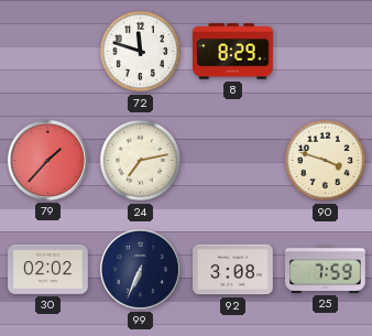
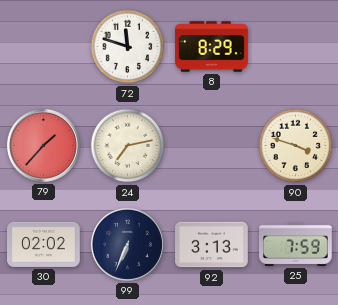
92: 3:08 -> 3:13 (212, 245)
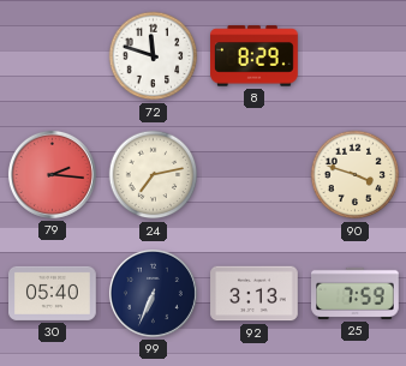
79: 1:37 -> 2:16 (52, 174)
30: 02:02 -> 05:40 (53, 293)
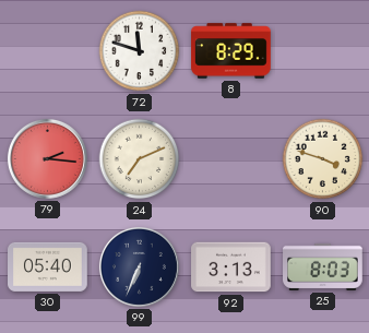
24: 7:13 -> 7:11 (140, 159)
25: 7:59 -> 8:03 (323, 266)
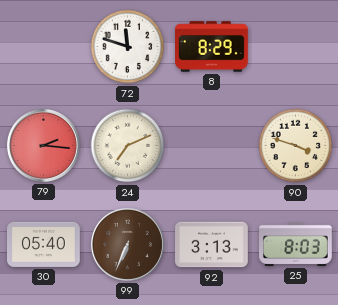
99 dial: navy -> brown (127, 244)
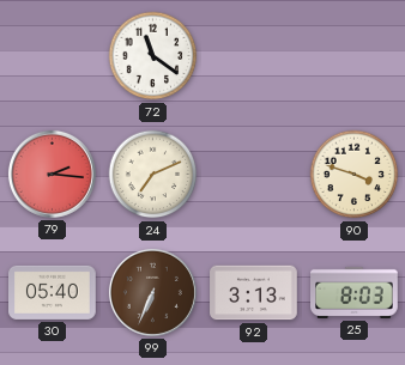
72: 11:48 -> 11:21 (153, 56)
8: 8:29 -> none (212, 47)
